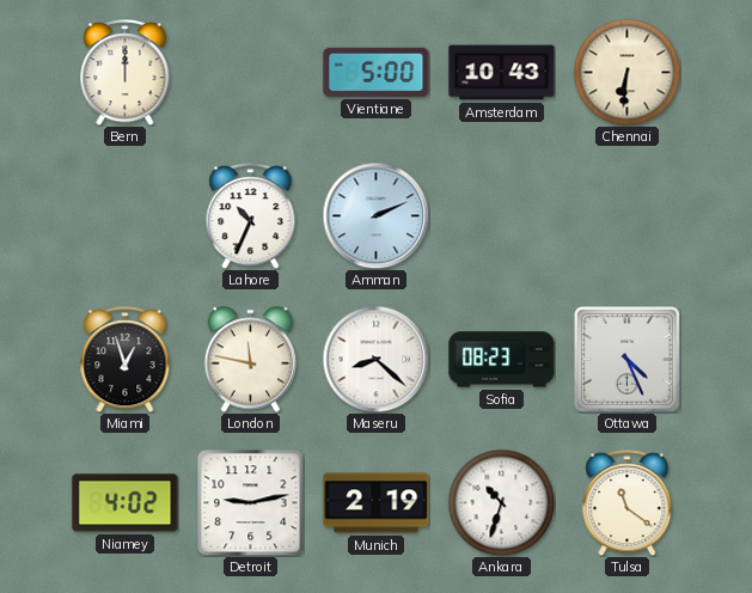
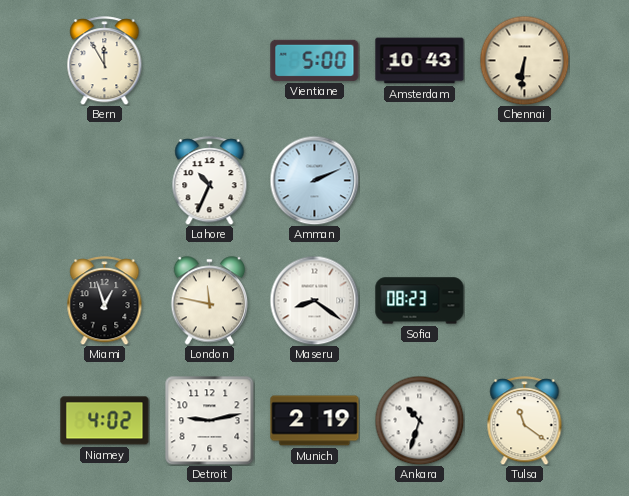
Bern: 12:00 -> 11:55 (105, 61)
Maseru: 8:22 -> 8:21 (314, 300)
Ottawa: 4:26 -> none (628, 360)
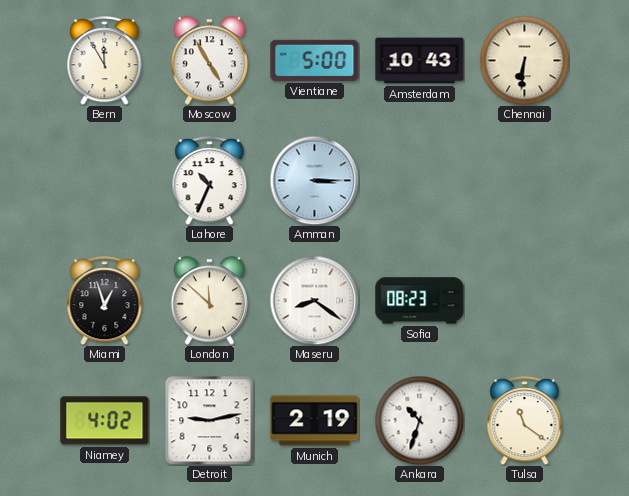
Moscow: none -> 4:55 (210, 61)
Amman: 2:11 -> 3:15 (314, 180)
London: 11:47 -> 11:52 (210, 301)
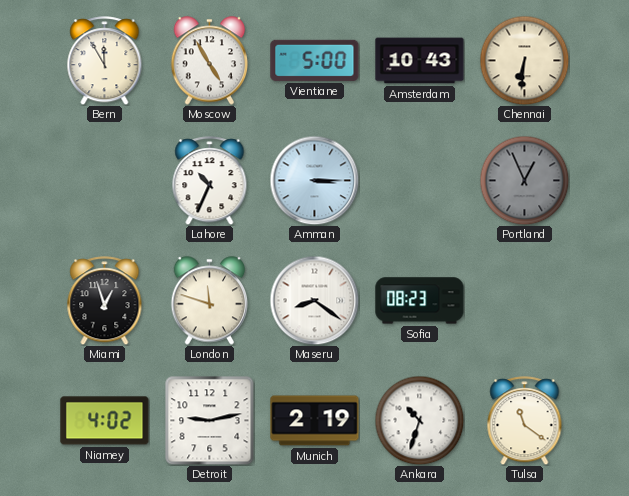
Portland: none -> 12:56 (524, 180)
London: 11:52 -> 11:48 (210, 301)
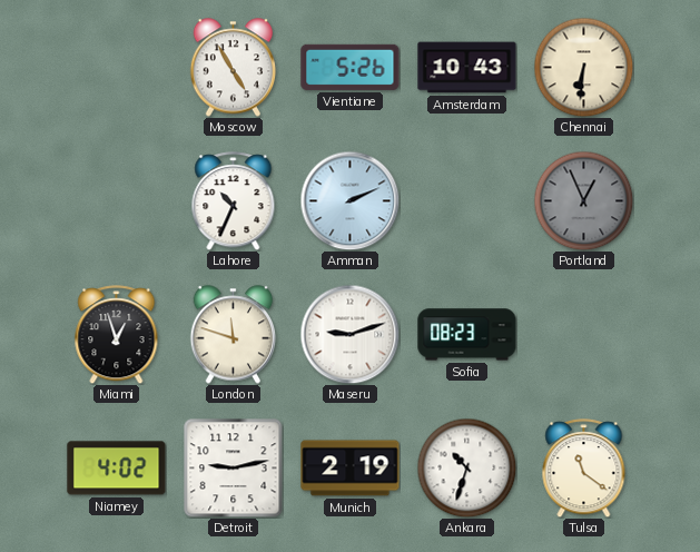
Bern: 11:55 -> none (105, 61)
Vientiane: 5:00 -> 5:26 (351, 67)
Amman: 3:15 -> 2:11 (349, 200)
Maseru: 8:21 -> 9:12 (349, 334)
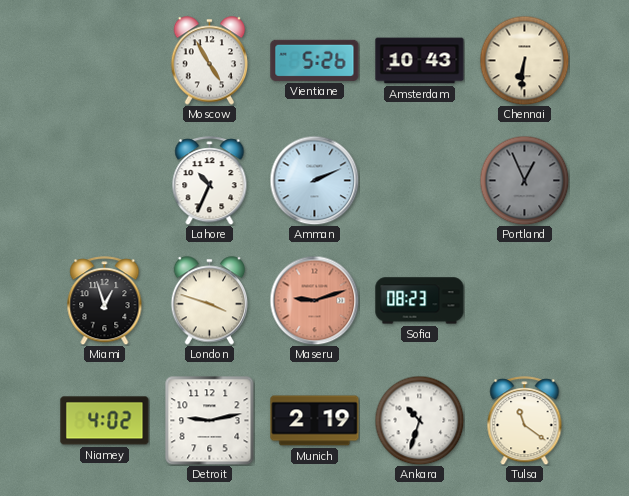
London: 11:48 -> 3:48 (210, 301)
Maseru dial: white -> salmon (314, 300)
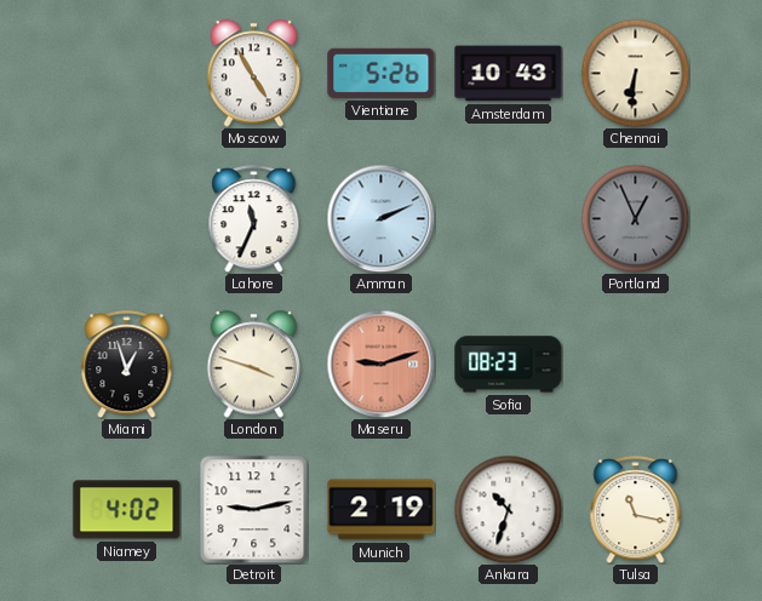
Lahore: 10:34 -> 11:34 (254, 219)
Tulsa: 11:21 -> 11:17 (636, 510)
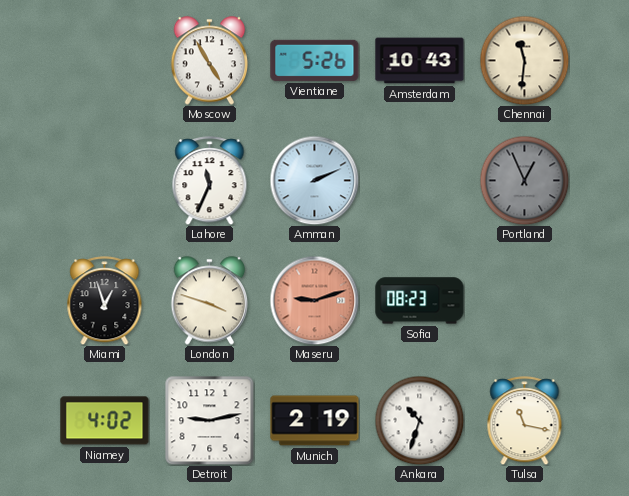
Chennai: 6:31 -> 11:31 (524, 60)
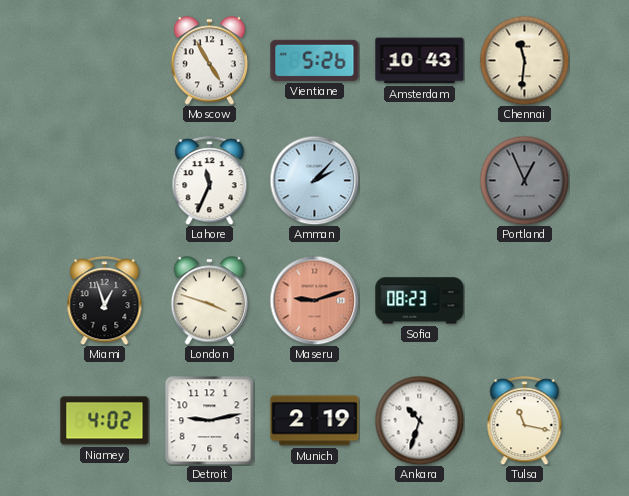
Amman: 2:11 -> 2:07 (314, 180)
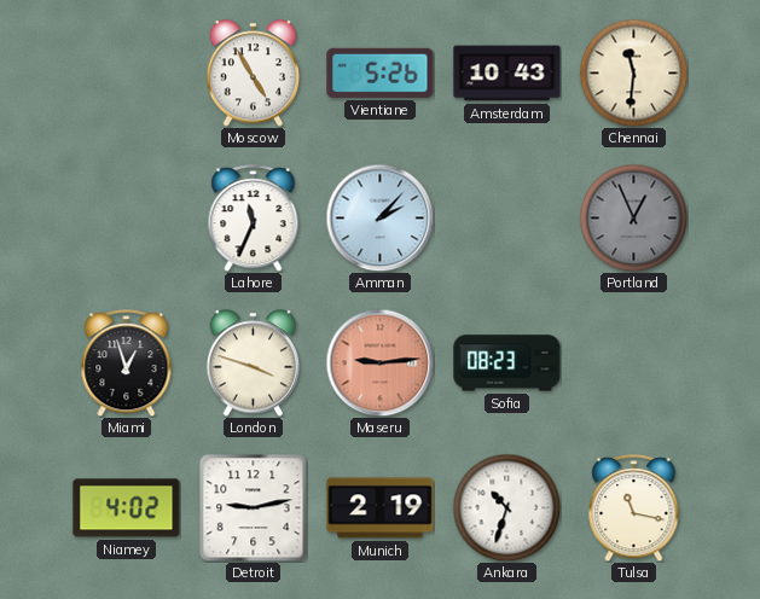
Maseru: 9:12 -> 9:14 (379, 362)
